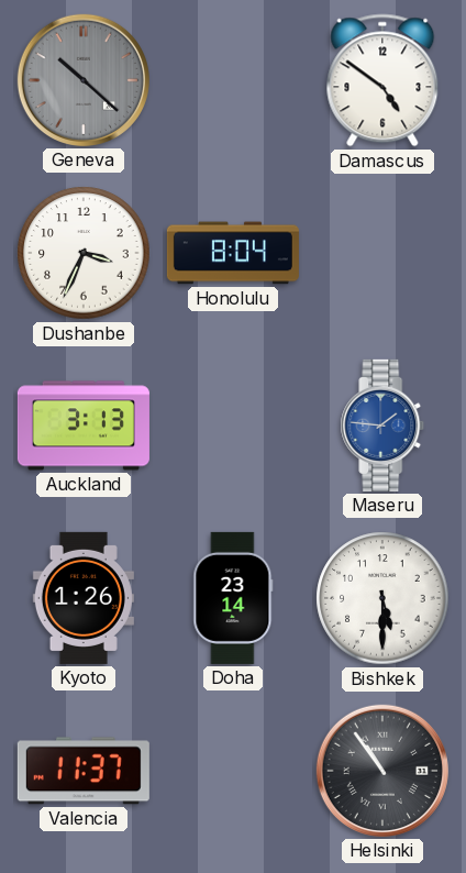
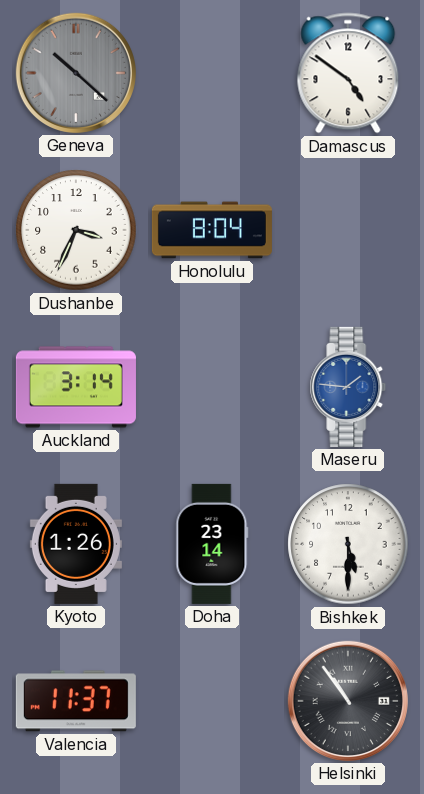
Auckland: 3:13 -> 3:14 (76, 387)
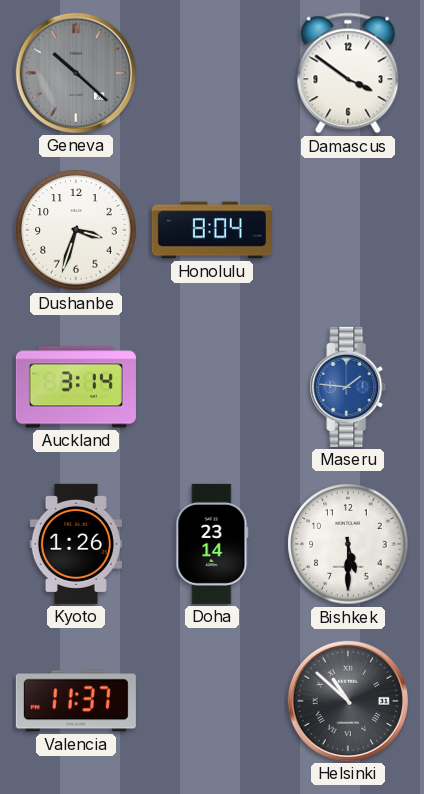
Damascus: 4:51 -> 3:51 (348, 73)
Dushanbe: 3:34 -> 3:33 (76, 230)
Helsinki: 10:54 -> 10:52 (348, 701)
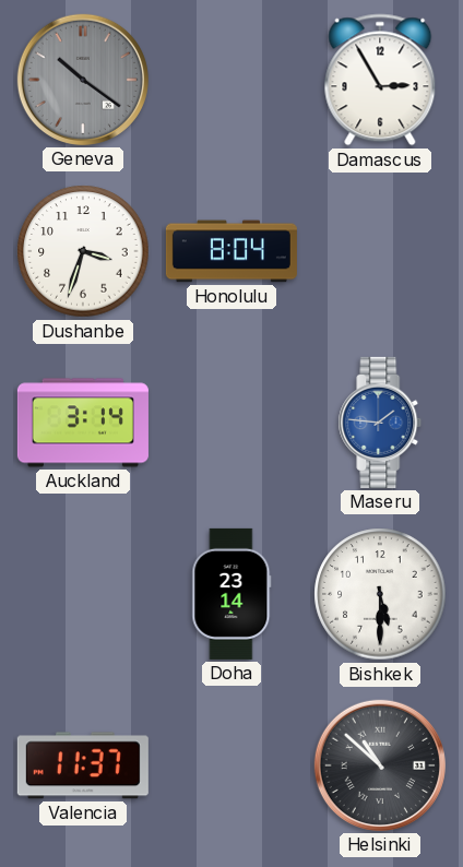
Geneva: 10:22 -> 10:21 (83, 80)
Damascus: 3:51 -> 2:55 (380, 80)
Kyoto: 1:26 -> none (76, 544)
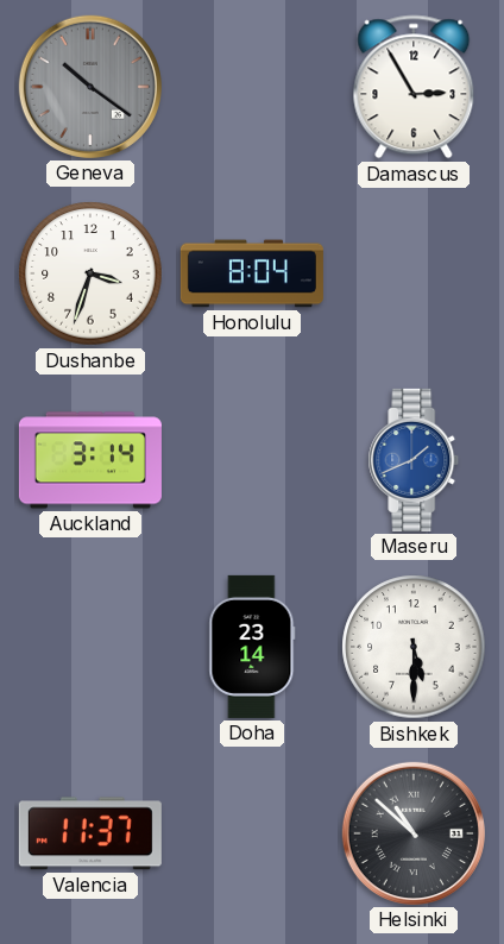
Maseru: 1:46 -> 1:41 (414, 460)
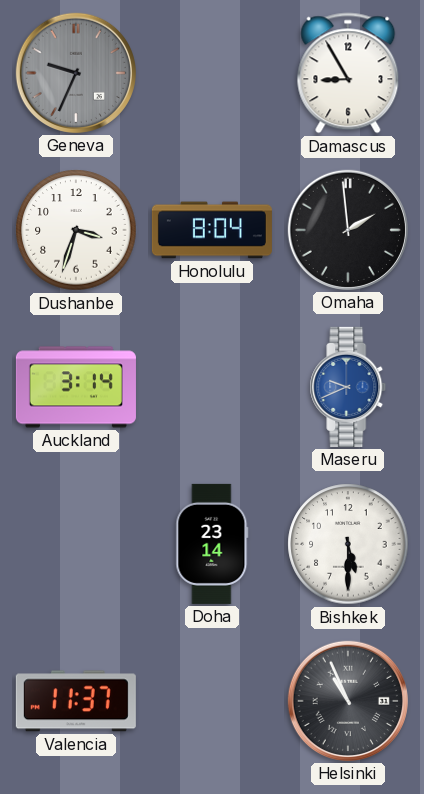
Geneva: 10:21 -> 9:34 (76, 73)
Damascus: 2:55 -> 8:55 (348, 73)
Omaha: none -> 1:59 (348, 230)
Maseru: 1:41 -> 9:41 (348, 387)
Helsinki: 10:52 -> 10:56 (348, 701)
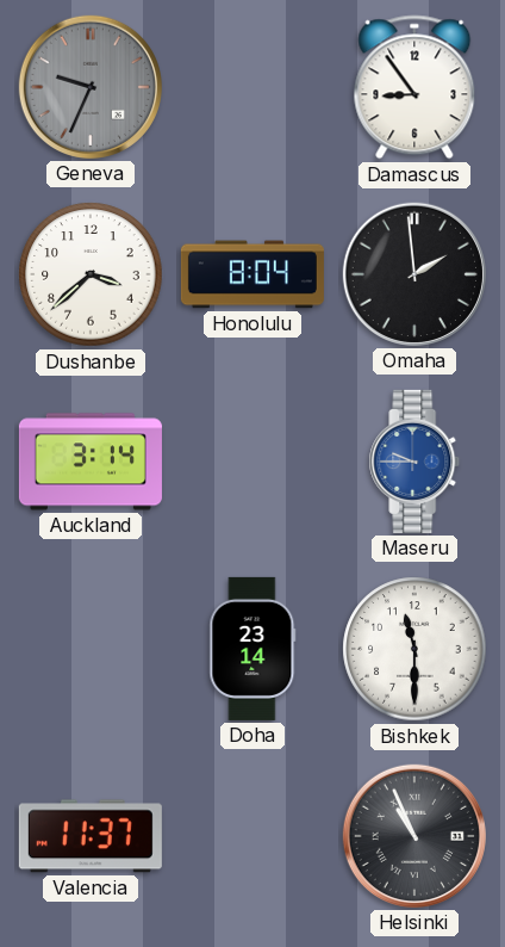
Damascus: 8:55 -> 8:54 (414, 87)
Dushanbe: 3:33 -> 3:38 (91, 274)
Maseru: 9:41 -> 9:45 (414, 462)
Bishkek: 5:30 -> 11:30 (414, 649)
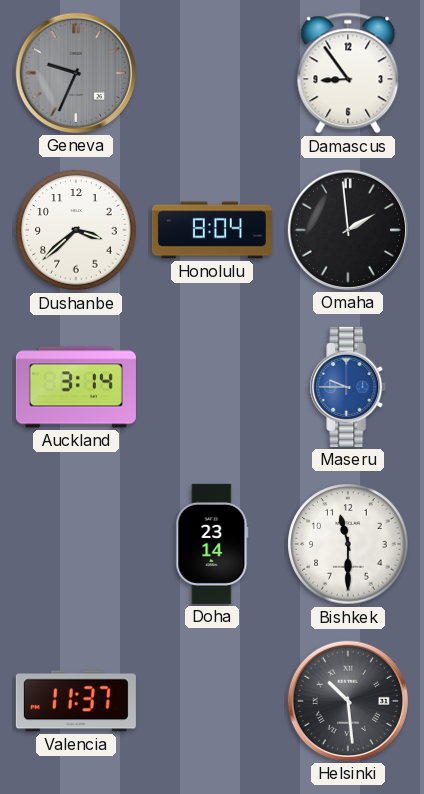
Helsinki: 10:56 -> 10:29 (348, 701)
